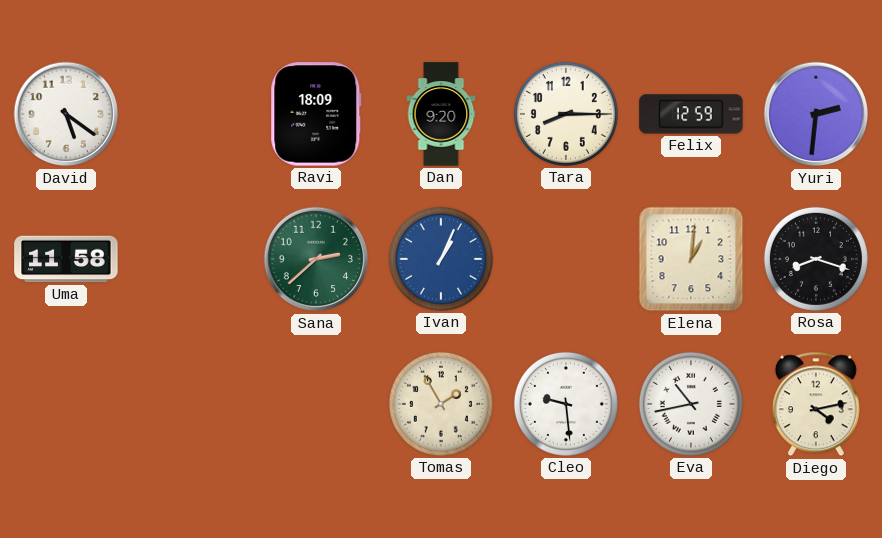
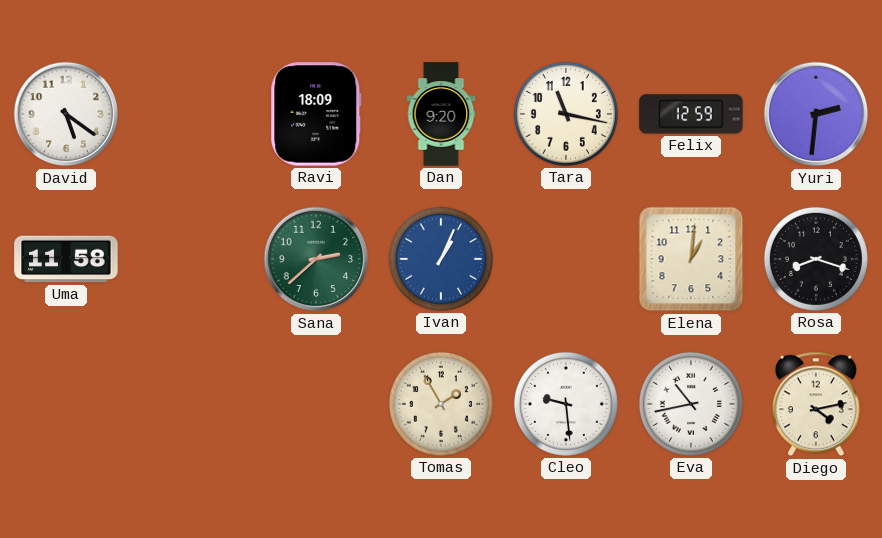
Tara: 8:15 -> 11:17 (566, 114)
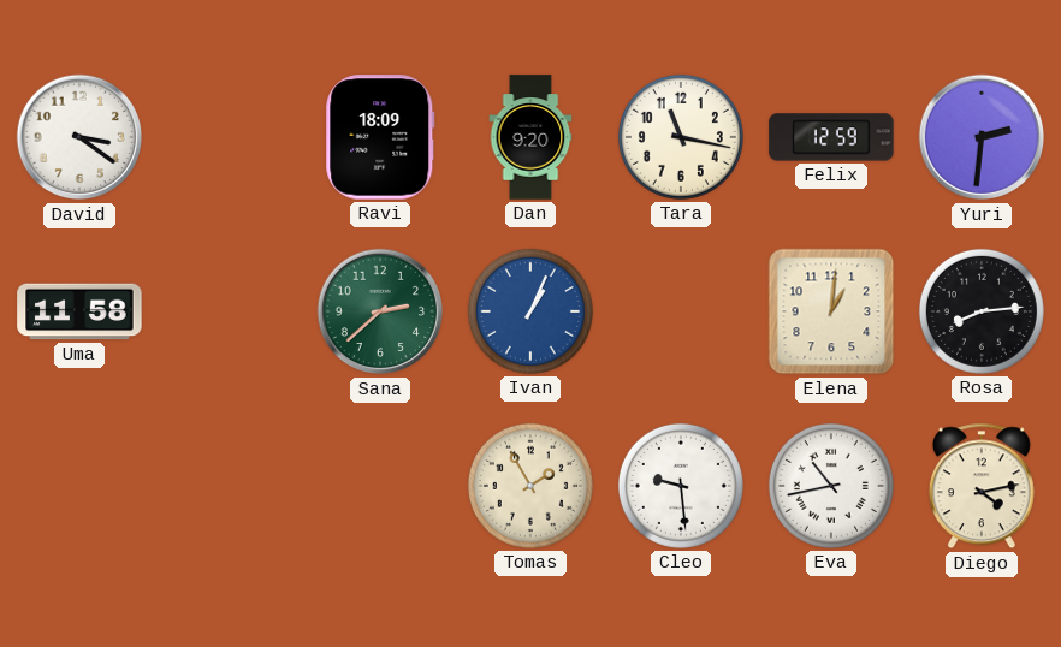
David: 5:21 -> 3:21 (79, 137)
Rosa: 8:18 -> 8:14 (982, 311)
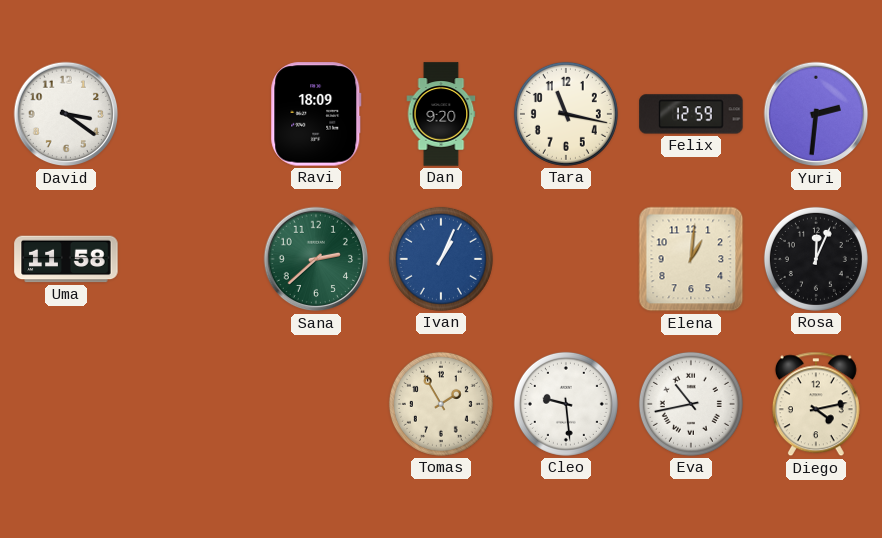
Rosa: 8:14 -> 12:04 (816, 259)
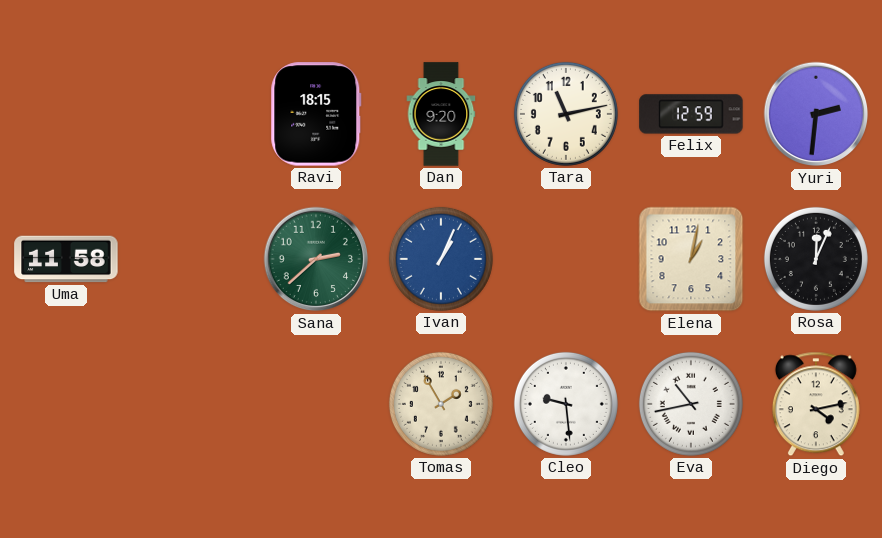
David: 3:21 -> none (66, 114)
Ravi: 18:09 -> 18:15 (316, 114)
Tara: 11:17 -> 11:13 (566, 114)
Elena: 1:01 -> 1:02 (691, 259)
